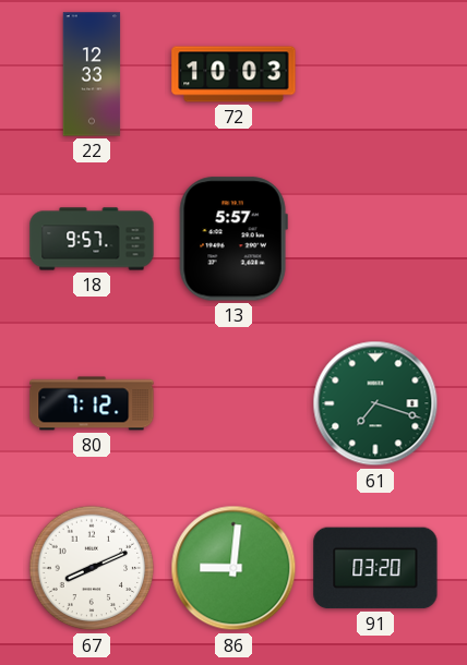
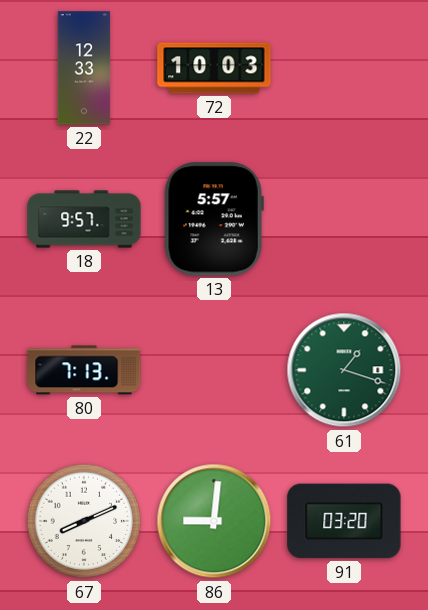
80: 7:12 -> 7:13 (84, 370)
61: 7:18 -> 1:18 (344, 370)
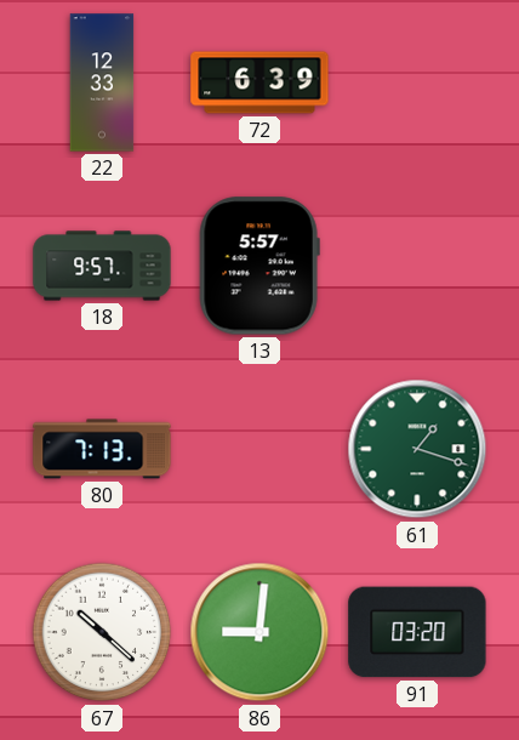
72: 10:03 -> 6:39 (259, 82)
67: 8:11 -> 10:22 (102, 632)
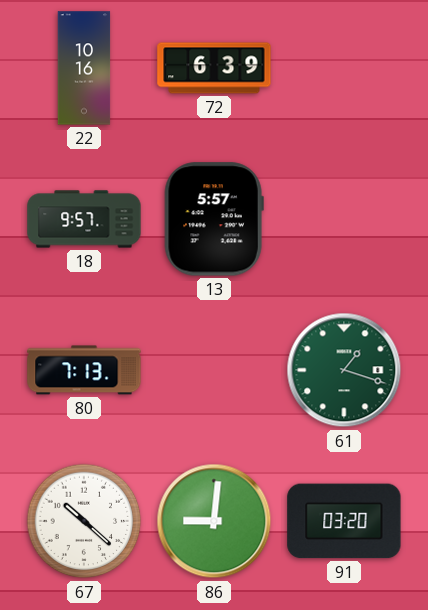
22: 12:33 -> 10:16 (84, 68)
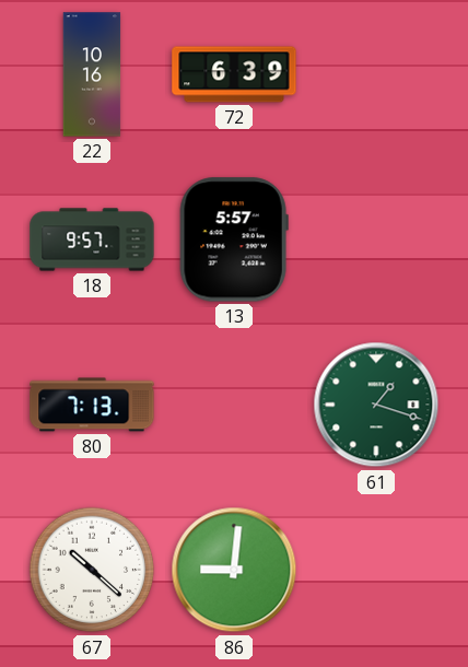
91: 03:20 -> none (344, 521)
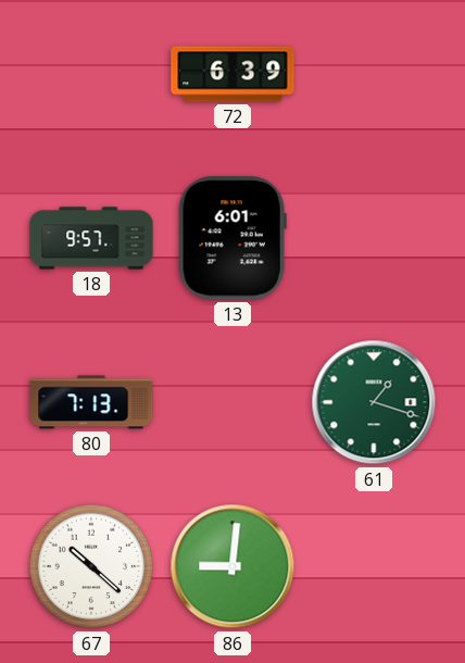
22: 10:16 -> none (92, 74)
13: 5:57 -> 6:01 (232, 238)
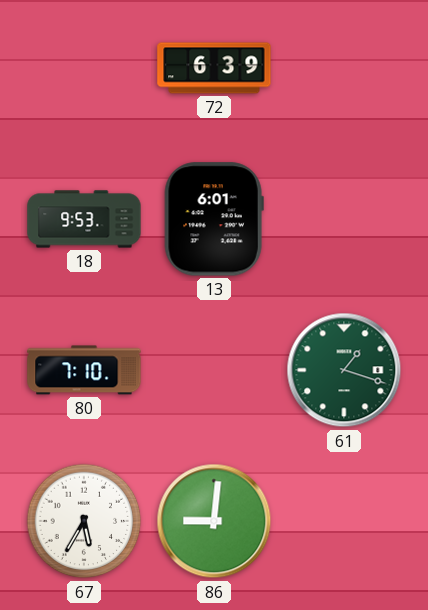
18: 9:57 -> 9:53 (84, 219)
80: 7:13 -> 7:10 (84, 370)
67: 10:22 -> 5:35 (84, 521)
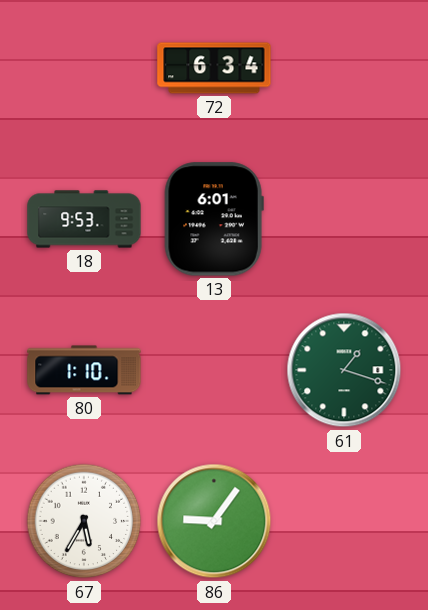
72: 6:39 -> 6:34 (214, 68)
80: 7:10 -> 1:10 (84, 370)
86: 9:01 -> 9:06 (214, 521)
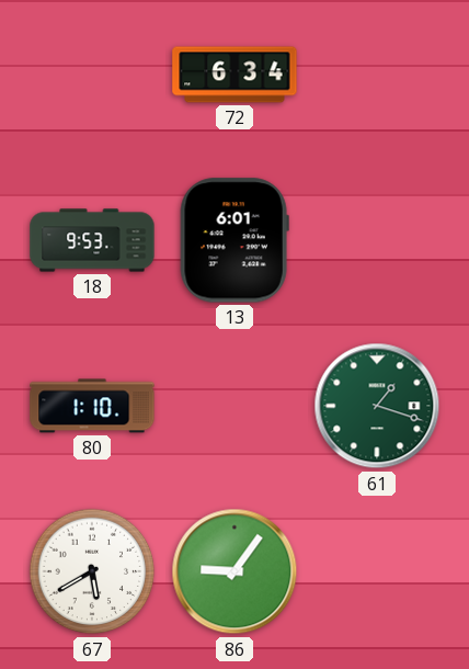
67: 5:35 -> 5:40 (92, 571)
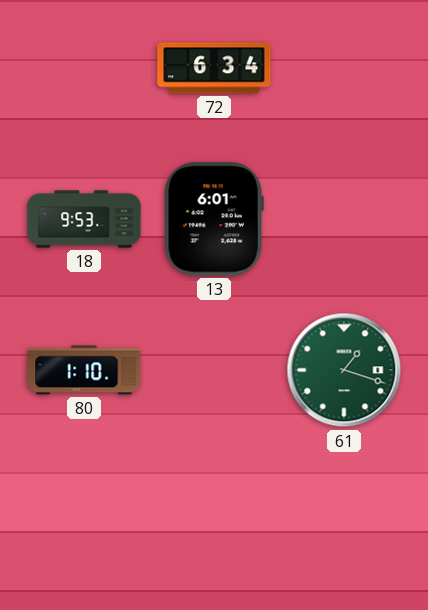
67: 5:40 -> none (92, 571)
86: 9:06 -> none (234, 571)
